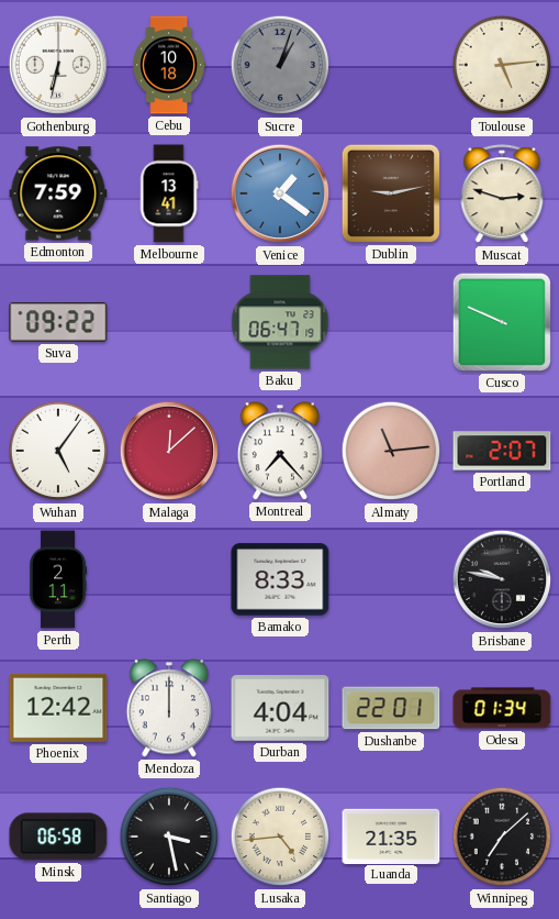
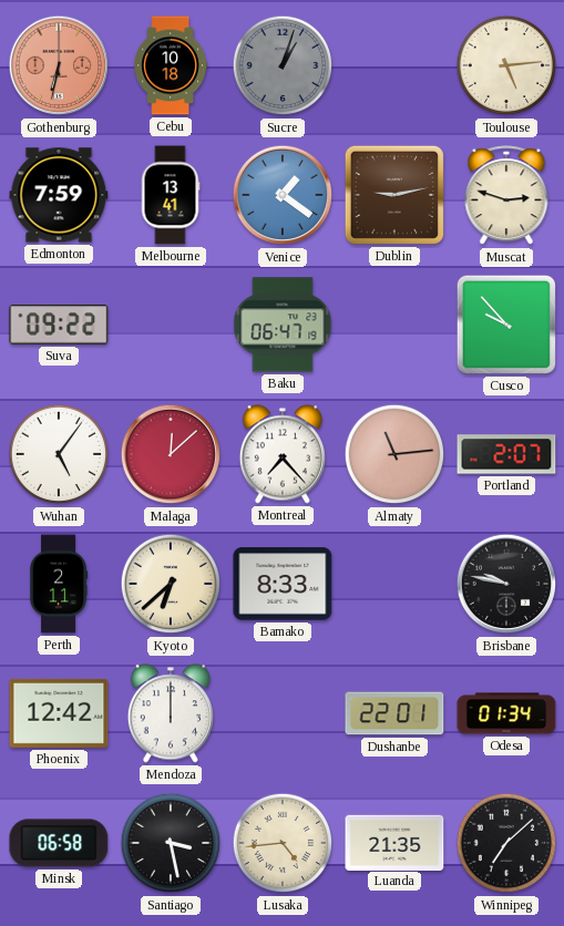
Gothenburg dial: white -> salmon (59, 65)
Cusco: 9:49 -> 9:53 (506, 325)
Kyoto: none -> 6:38 (171, 584)
Durban: 4:04 -> none (280, 708)
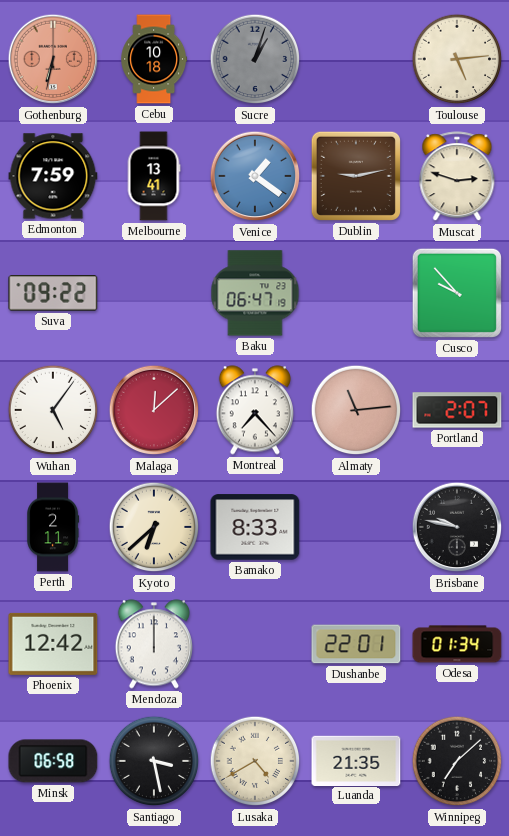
Lusaka: 4:44 -> 4:40 (255, 761)
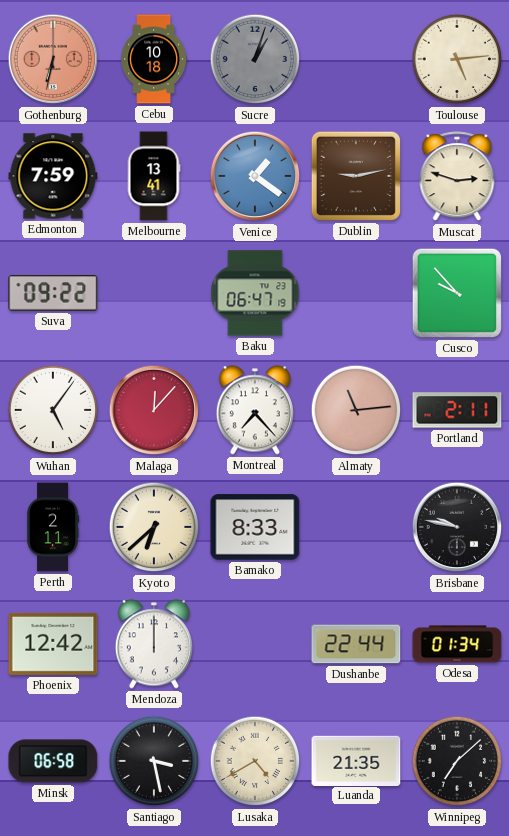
Malaga: 12:08 -> 12:07 (154, 410)
Portland: 2:07 -> 2:11 (457, 410)
Dushanbe: 22:01 -> 22:44 (356, 644)
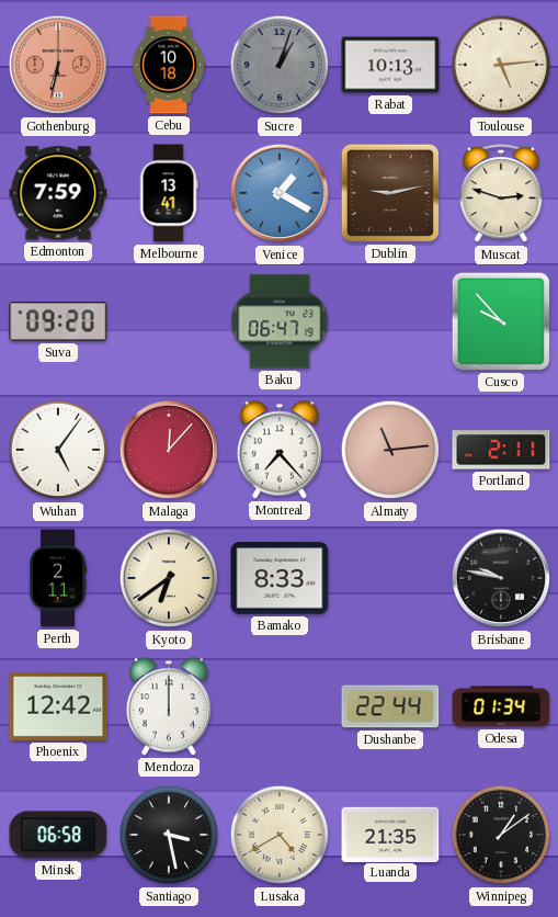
Rabat: none -> 10:13 (390, 65)
Venice: 1:21 -> 1:20 (280, 193)
Suva: 09:22 -> 09:20 (58, 321)
Kyoto: 6:38 -> 6:39 (169, 578)
Winnipeg: 7:08 -> 1:09 (501, 835)
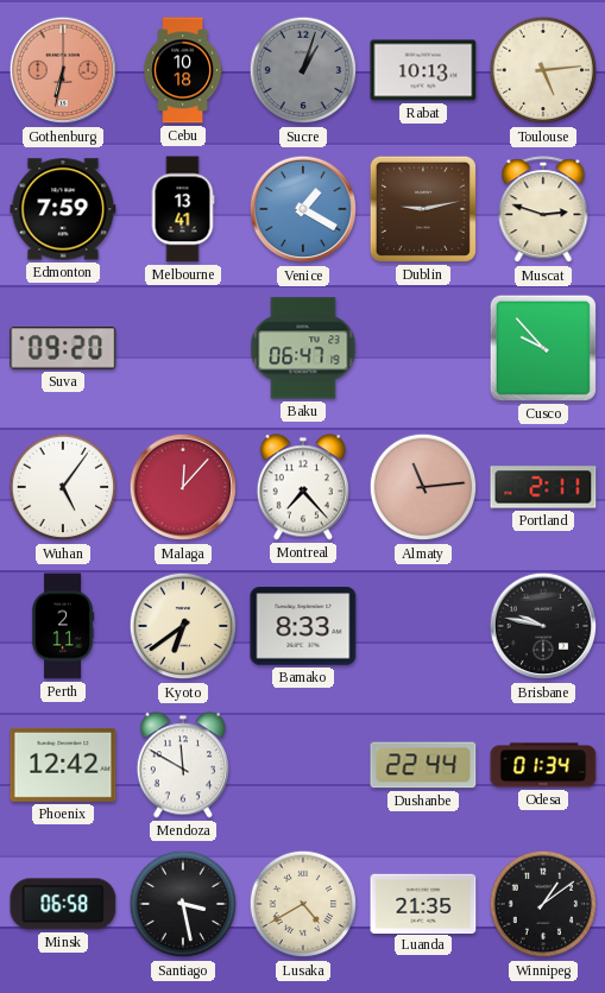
Mendoza: 12:00 -> 11:50 (183, 765)
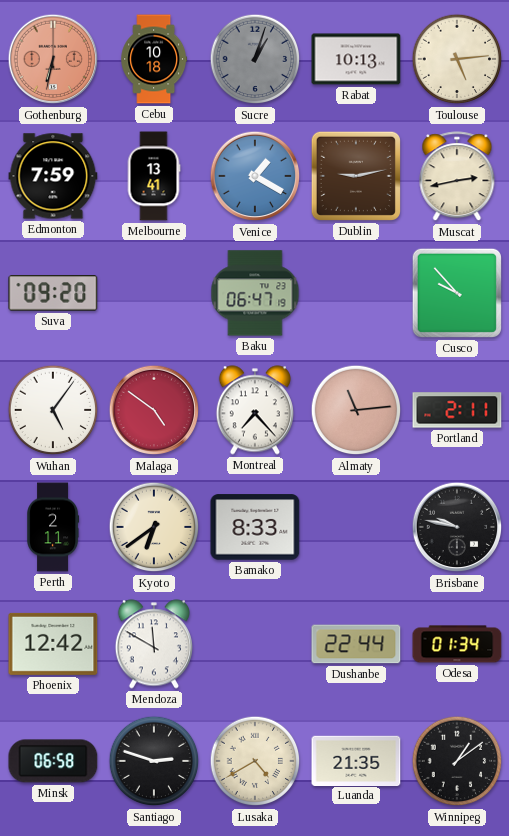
Muscat: 2:48 -> 2:43 (457, 177)
Malaga: 12:07 -> 4:51 (154, 410)
Santiago: 3:28 -> 2:48 (154, 761)
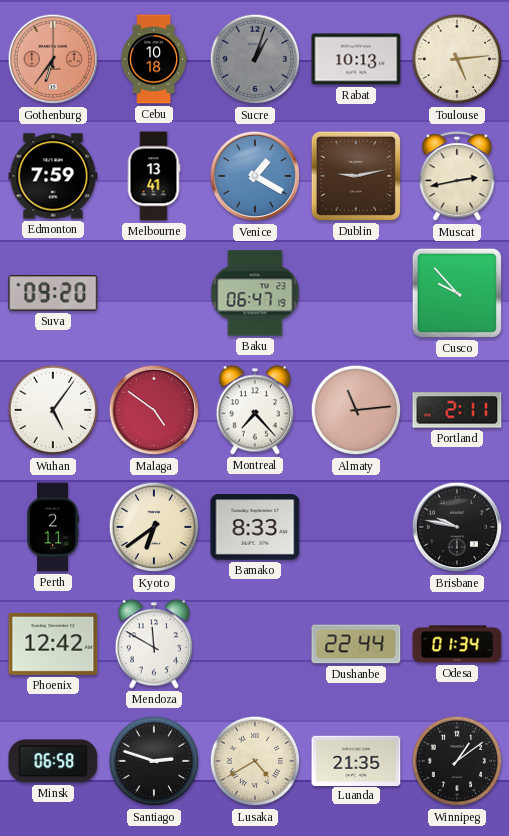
Gothenburg: 6:32 -> 6:36 (53, 59)
